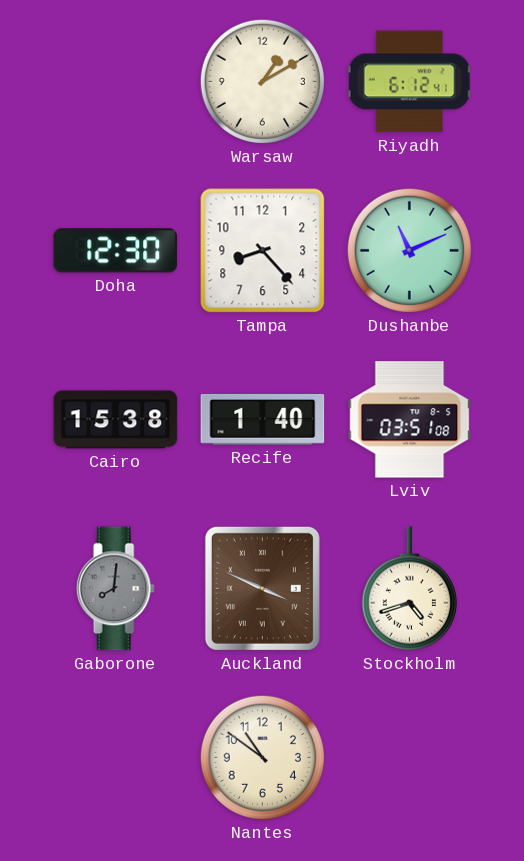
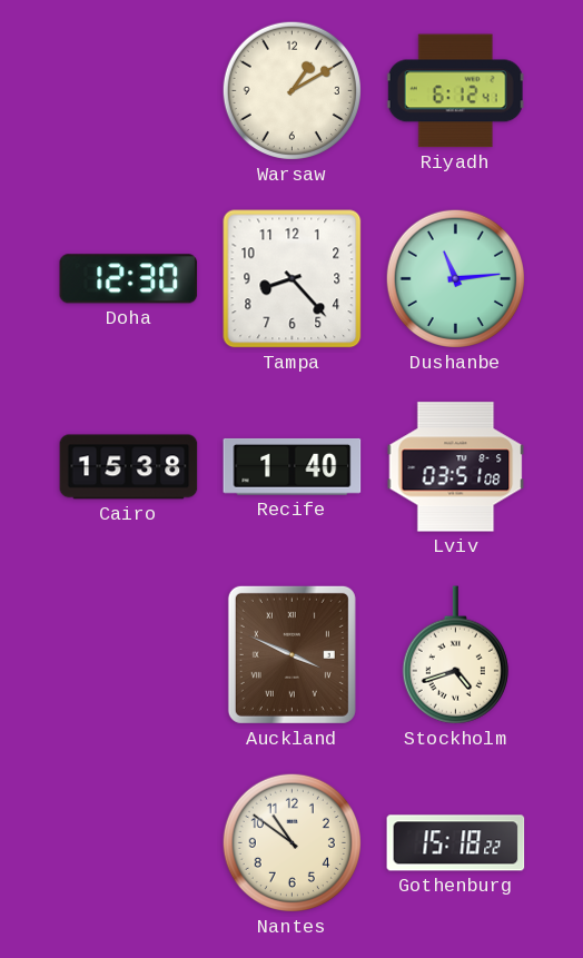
Dushanbe: 11:11 -> 11:14 (455, 278)
Gaborone: 8:01 -> none (115, 589)
Gothenburg: none -> 15:18 (456, 843)
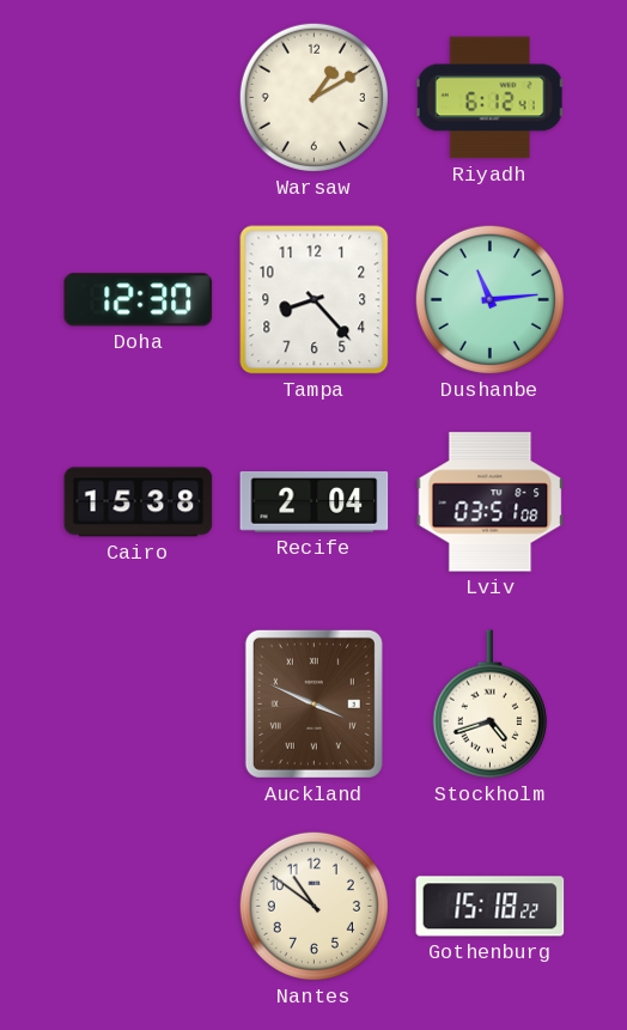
Recife: 1:40 -> 2:04 (315, 501)
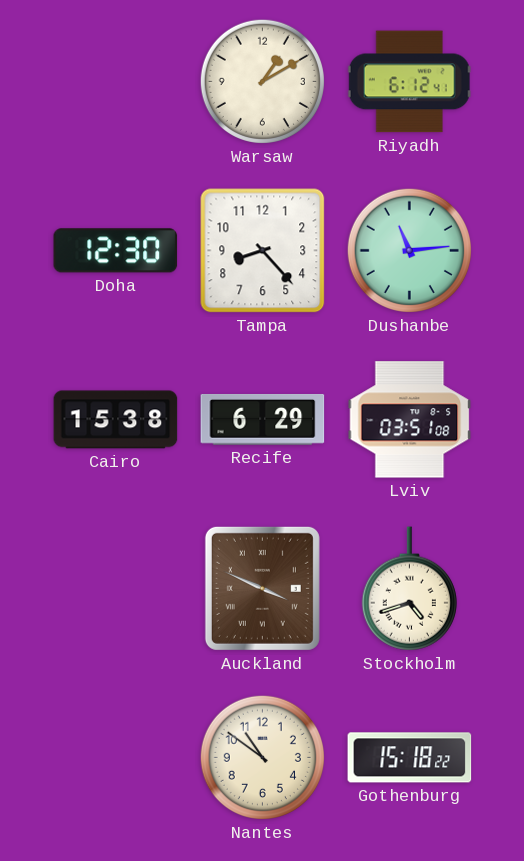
Recife: 2:04 -> 6:29 (263, 419)
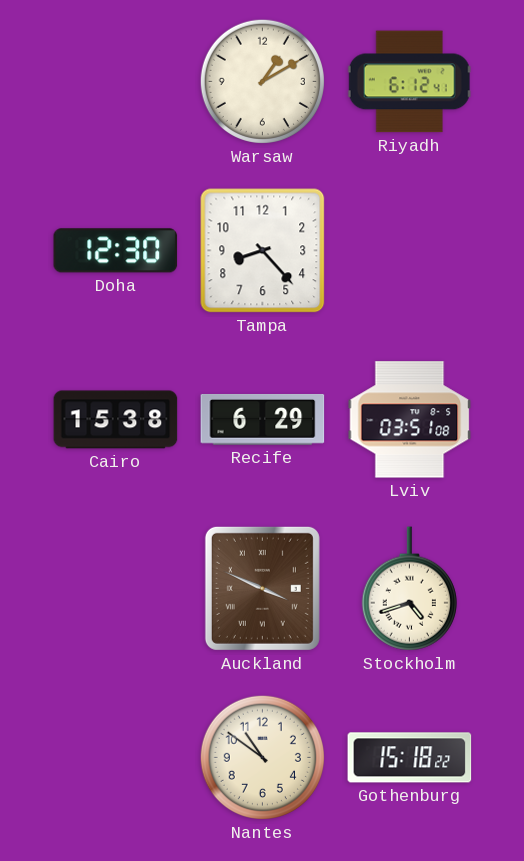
Dushanbe: 11:14 -> none (409, 250)
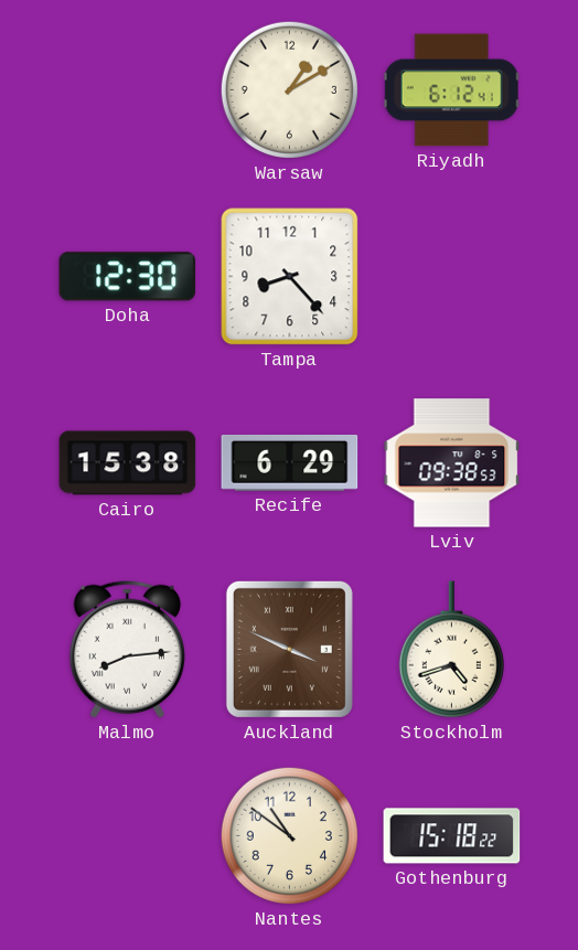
Lviv: 03:51 -> 09:38 (452, 463)
Malmo: none -> 8:14 (127, 649)
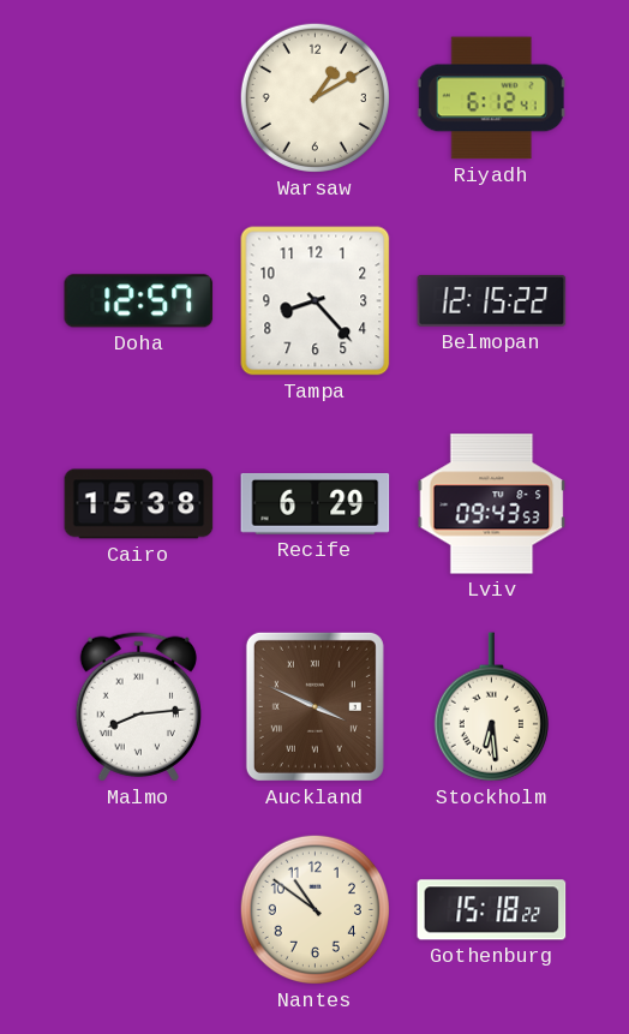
Doha: 12:30 -> 12:57 (139, 301)
Belmopan: none -> 12:15 (492, 301)
Lviv: 09:38 -> 09:43 (492, 504)
Stockholm: 4:42 -> 6:29 (491, 707)
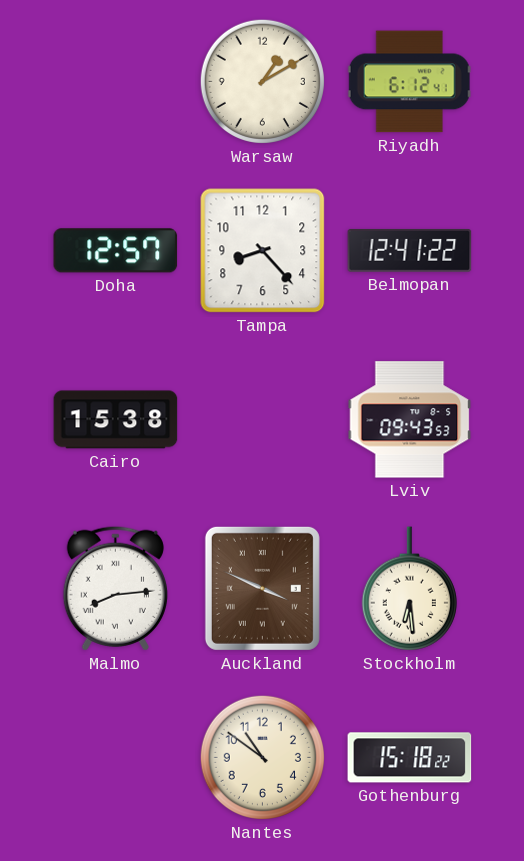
Belmopan: 12:15 -> 12:41 (410, 251)
Recife: 6:29 -> none (316, 503)
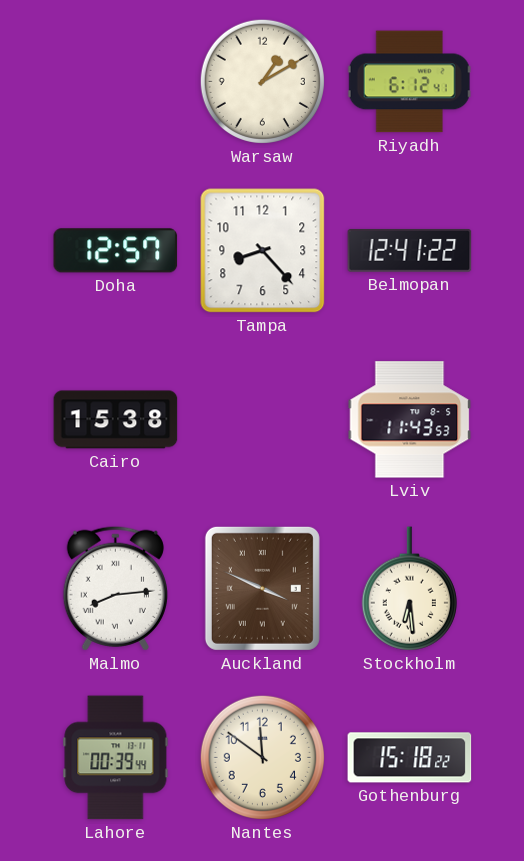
Lviv: 09:43 -> 11:43 (410, 420)
Lahore: none -> 00:39 (116, 758)
Nantes: 10:51 -> 11:51 (262, 757)
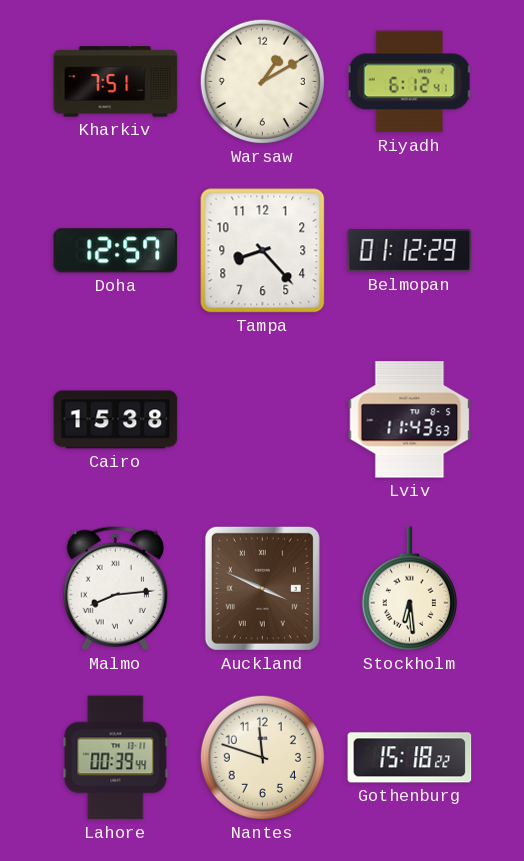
Kharkiv: none -> 7:51 (116, 82)
Belmopan: 12:41 -> 01:12 (410, 251)
Nantes: 11:51 -> 11:48 (262, 757)
